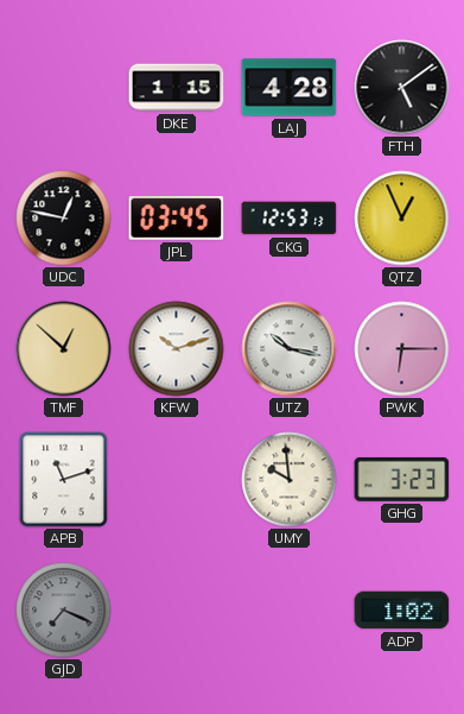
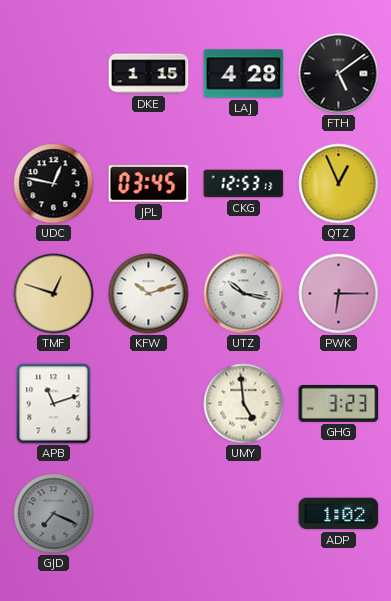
TMF: 12:52 -> 12:48 (54, 294)
UMY: 9:59 -> 4:59 (244, 404)
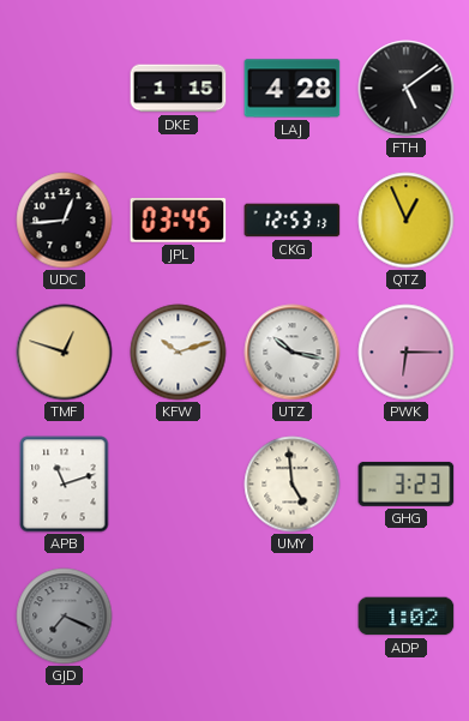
UDC: 12:47 -> 12:44 (65, 221)
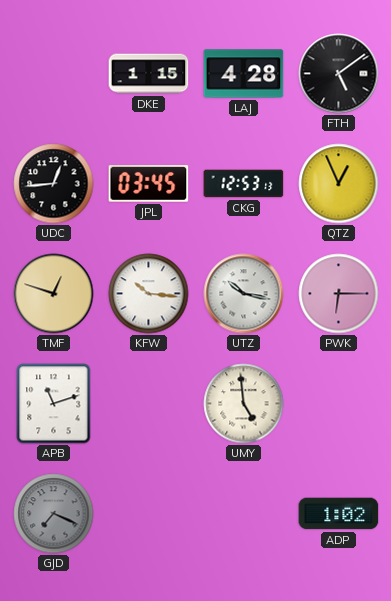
KFW: 10:12 -> 10:16 (149, 294)
GHG: 3:23 -> none (407, 483)
